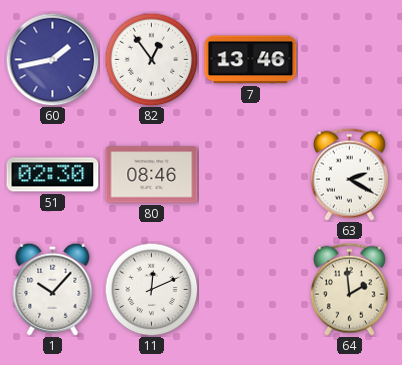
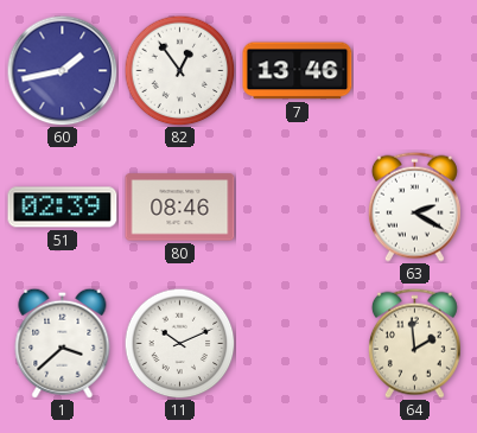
51: 02:30 -> 02:39 (63, 208)
1: 10:07 -> 3:38 (63, 343)
11: 12:11 -> 10:11 (179, 343)
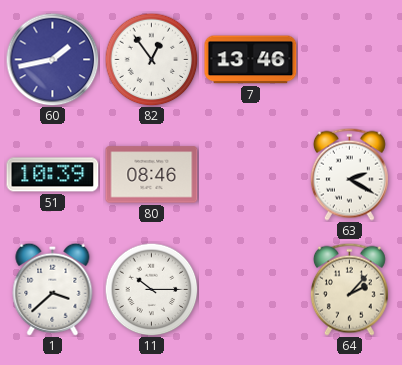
51: 02:39 -> 10:39 (53, 175)
11: 10:11 -> 10:15 (151, 289)
64: 1:59 -> 2:07 (349, 289)
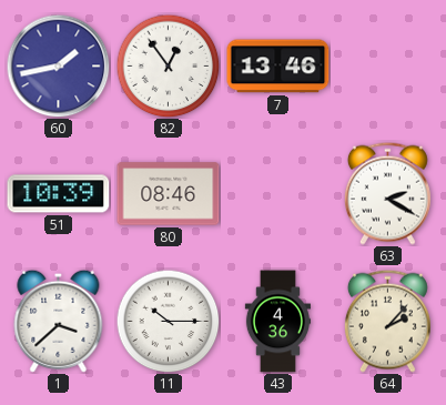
43: none -> 4:36 (277, 322)
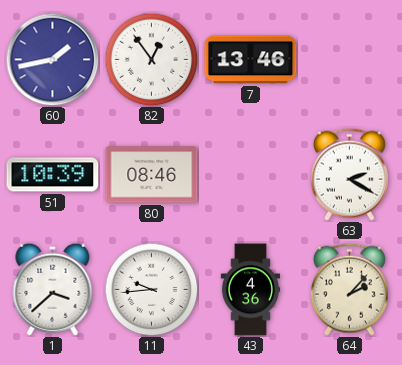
11: 10:15 -> 9:44 (151, 289)
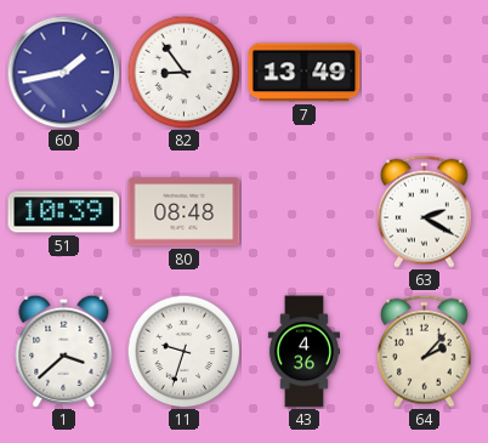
82: 12:54 -> 8:54 (183, 72)
7: 13:46 -> 13:49 (305, 73)
80: 08:46 -> 08:48 (185, 212)
11: 9:44 -> 9:33 (183, 351)
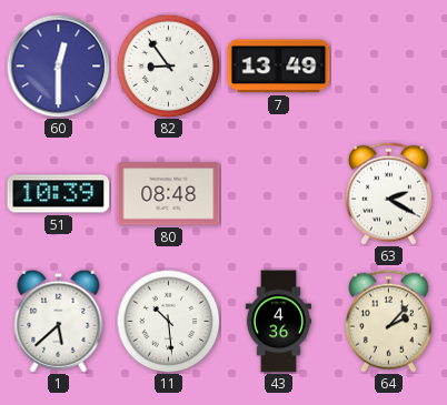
60: 1:43 -> 12:30 (58, 65)
1: 3:38 -> 5:38 (59, 321)
11: 9:33 -> 10:29 (168, 321)
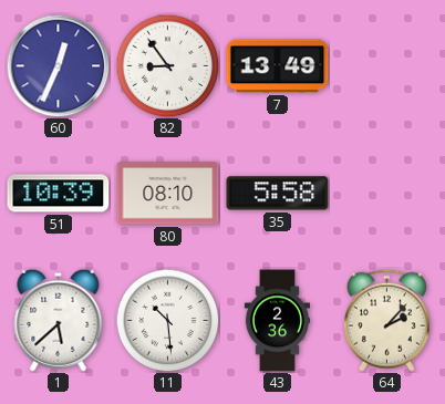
60: 12:30 -> 12:34 (58, 65)
80: 08:48 -> 08:10 (168, 194)
35: none -> 5:58 (278, 194)
63: 2:20 -> none (388, 193)
43: 4:36 -> 2:36 (277, 321)
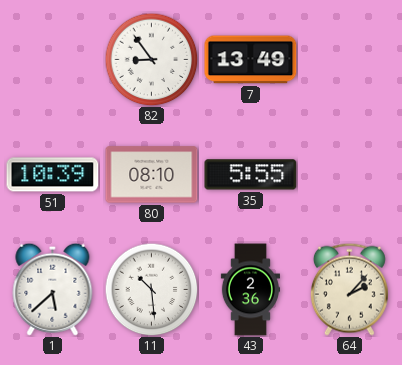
60: 12:34 -> none (58, 65)
35: 5:58 -> 5:55 (251, 175)
